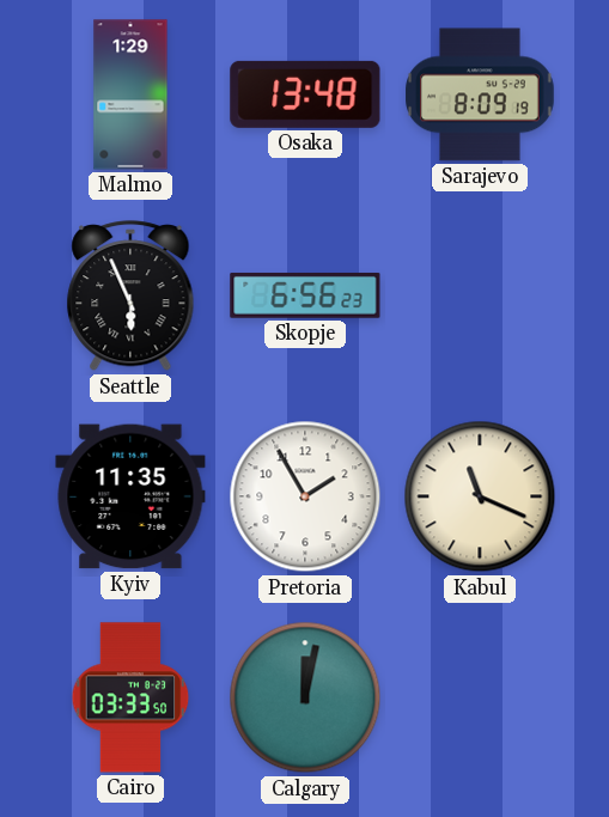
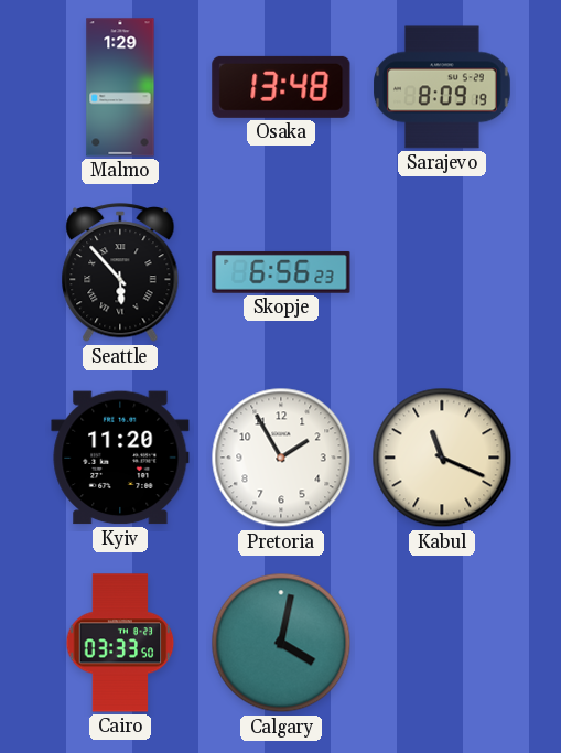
Seattle: 5:56 -> 5:53 (120, 273)
Kyiv: 11:35 -> 11:20 (120, 458)
Calgary: 12:02 -> 4:02 (281, 643)
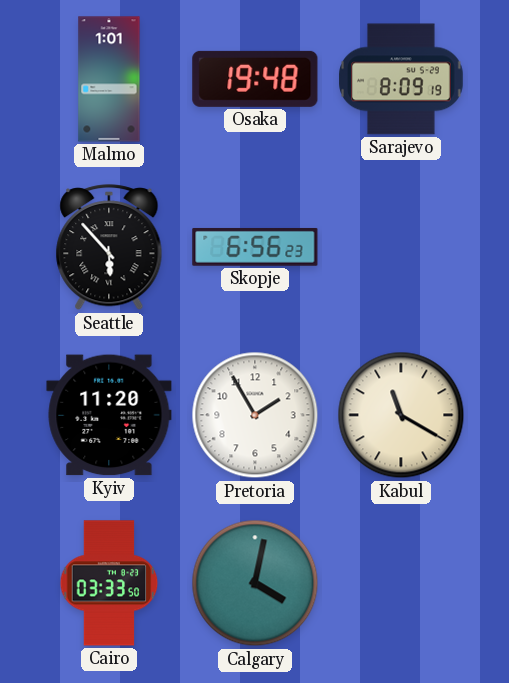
Malmo: 1:29 -> 1:01 (109, 79)
Osaka: 13:48 -> 19:48 (255, 79)
Kabul: 11:19 -> 11:20 (401, 415)
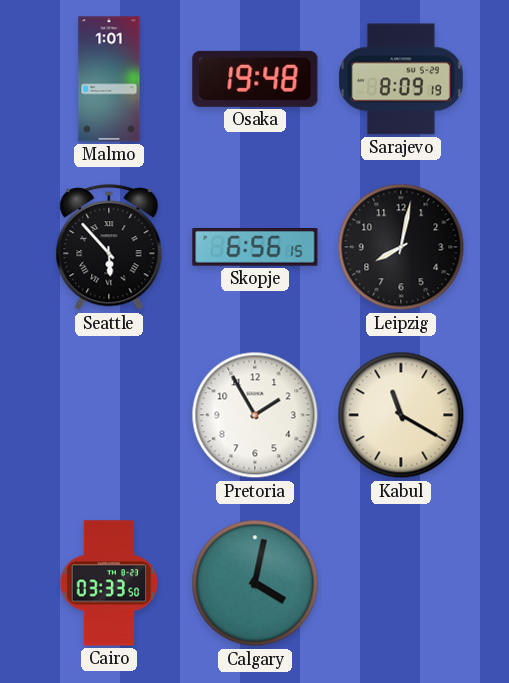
Skopje: 6:56:23 -> 6:56:15 (255, 247)
Leipzig: none -> 8:02 (401, 247)
Kyiv: 11:20 -> none (109, 415)
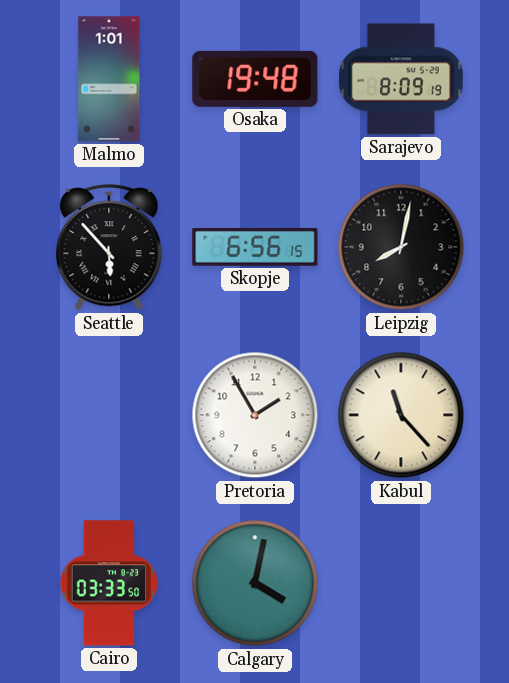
Kabul: 11:20 -> 11:23 (401, 415)
